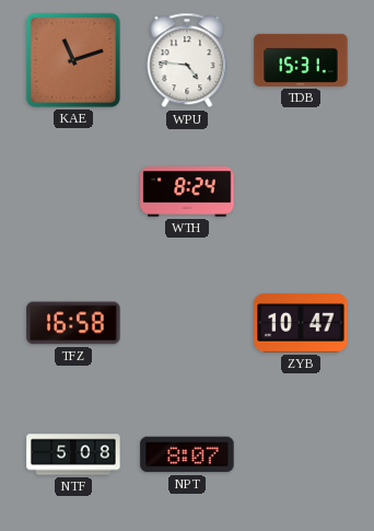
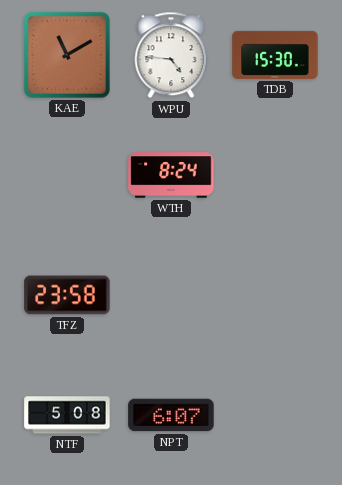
KAE: 11:12 -> 11:10 (67, 55)
TDB: 15:31 -> 15:30 (275, 55)
TFZ: 16:58 -> 23:58 (67, 295)
ZYB: 10:47 -> none (301, 323)
NPT: 8:07 -> 6:07 (171, 415)
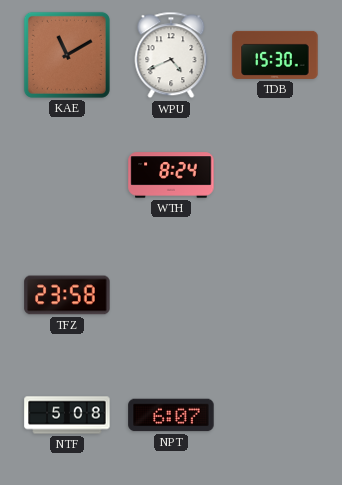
WPU: 4:46 -> 4:41 (171, 55)
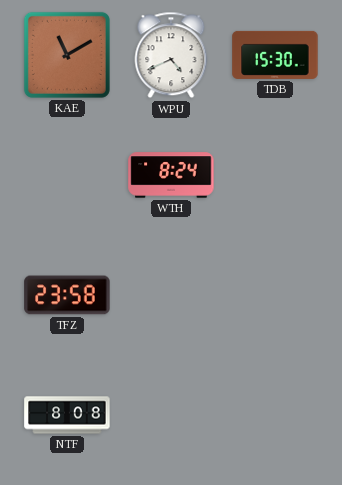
NTF: 5:08 -> 8:08 (67, 415)
NPT: 6:07 -> none (171, 415)
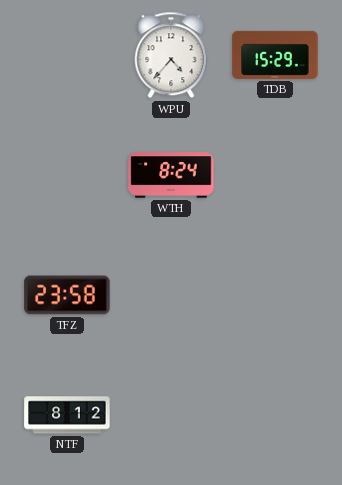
KAE: 11:10 -> none (67, 55)
WPU: 4:41 -> 4:37 (171, 55)
TDB: 15:30 -> 15:29 (275, 55)
NTF: 8:08 -> 8:12 (67, 415)
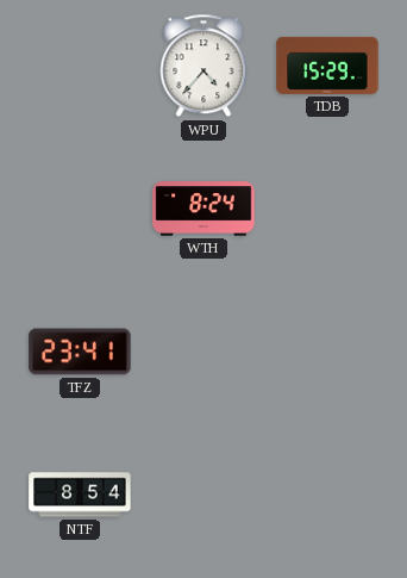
TFZ: 23:58 -> 23:41 (80, 352)
NTF: 8:12 -> 8:54 (80, 495)
